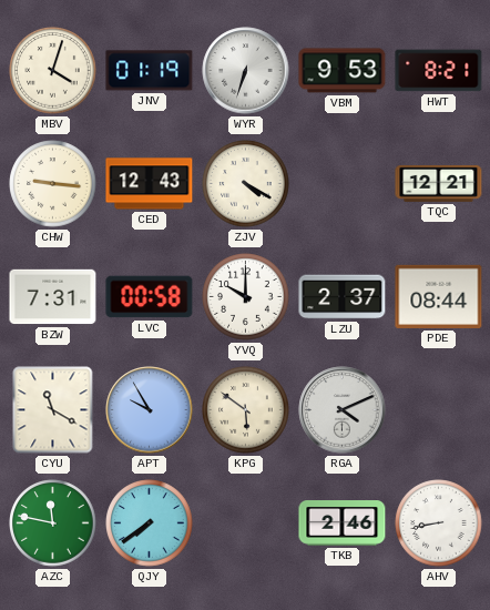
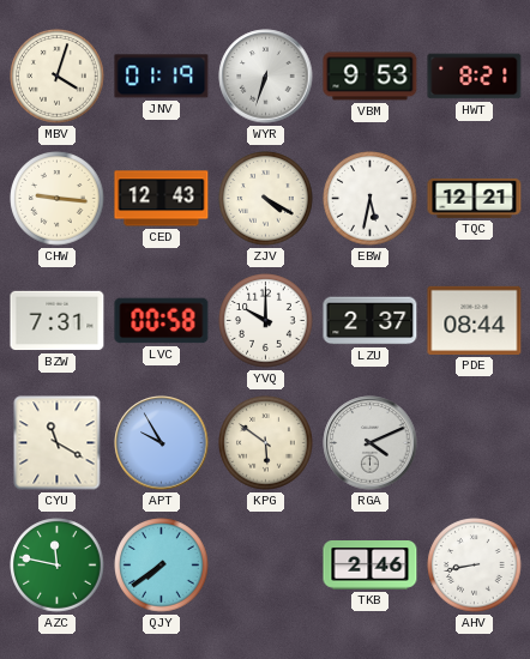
EBW: none -> 5:32 (371, 199)
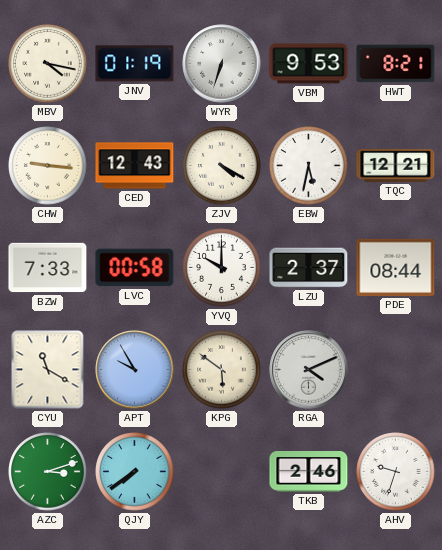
MBV: 4:03 -> 4:17 (48, 64)
BZW: 7:31 -> 7:33 (48, 268)
AZC: 11:47 -> 3:12 (48, 472)
AHV: 8:43 -> 9:33 (396, 472)
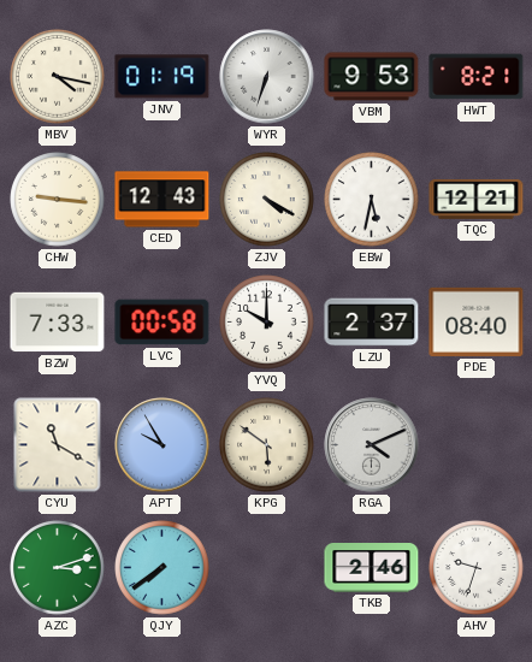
PDE: 08:44 -> 08:40 (477, 321)
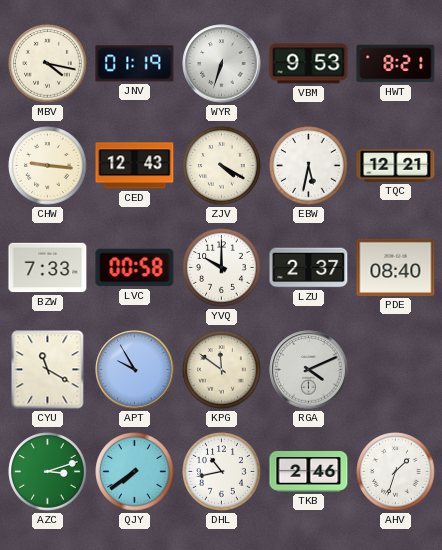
KPG: 5:51 -> 11:51 (222, 370)
DHL: none -> 10:43 (222, 472)
AHV: 9:33 -> 1:33 (396, 472)
